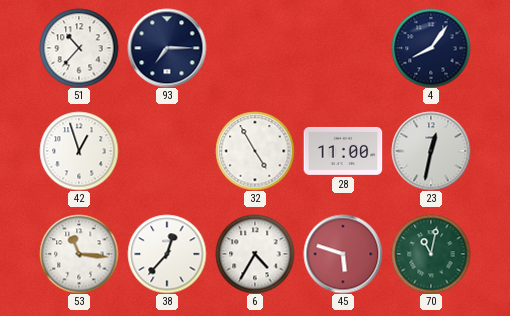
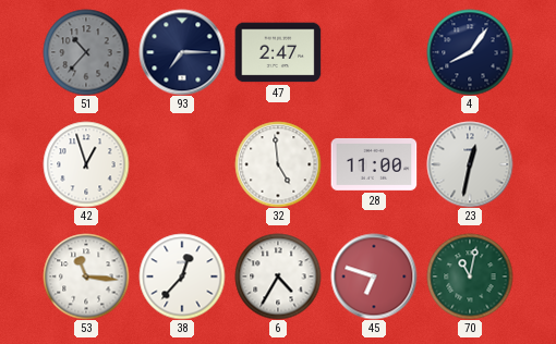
51 dial: white -> grey (86, 52)
47: none -> 2:47 (278, 52)
32: 4:55 -> 4:59 (278, 164)
45: 5:48 -> 6:48 (374, 277)
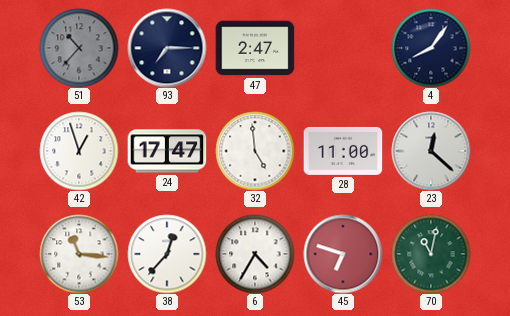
24: none -> 17:47 (167, 151)
23: 12:32 -> 12:22 (431, 151)
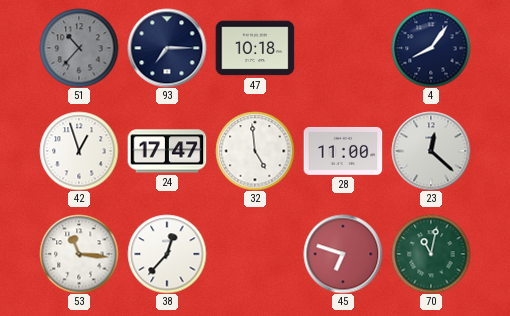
47: 2:47 -> 10:18 (255, 48)
6: 4:35 -> none (255, 254)
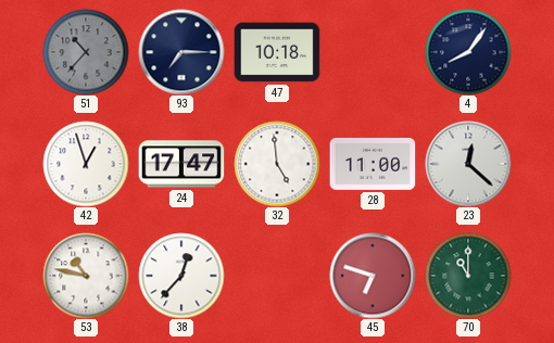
53: 11:16 -> 10:47 (86, 276)
70: 11:02 -> 11:00 (468, 276)
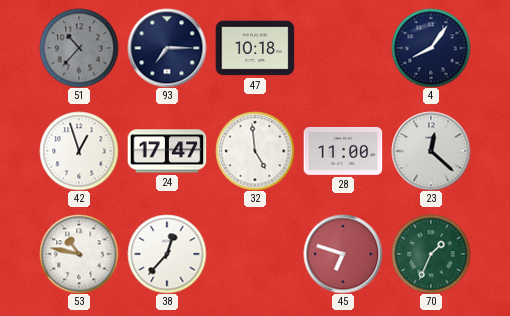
70: 11:00 -> 1:34 (431, 254)
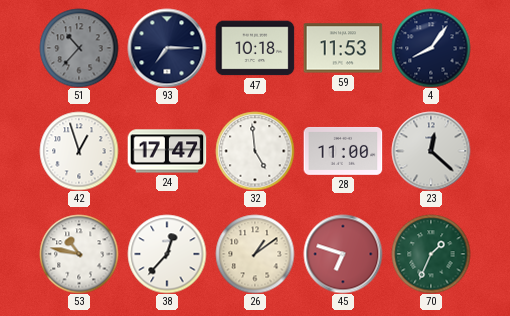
59: none -> 11:53 (343, 48)
26: none -> 1:09 (255, 254)
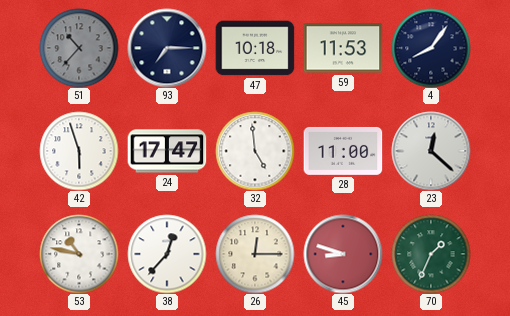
42: 12:57 -> 5:57 (79, 151)
26: 1:09 -> 12:15 (255, 254)
45: 6:48 -> 8:48 (343, 254)
